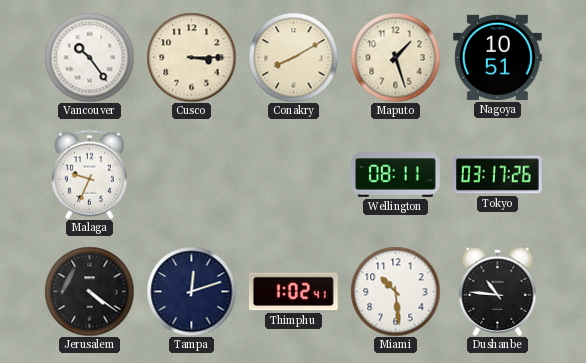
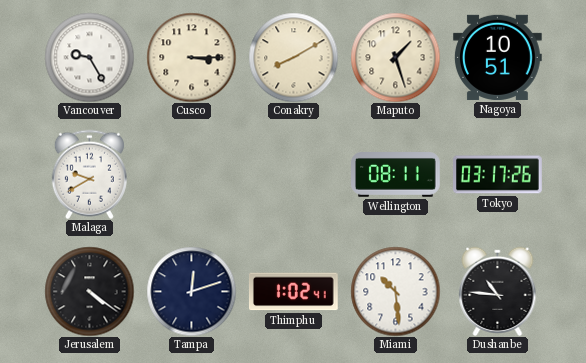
Vancouver: 10:24 -> 9:25 (89, 57)
Malaga: 9:34 -> 9:40 (89, 174)
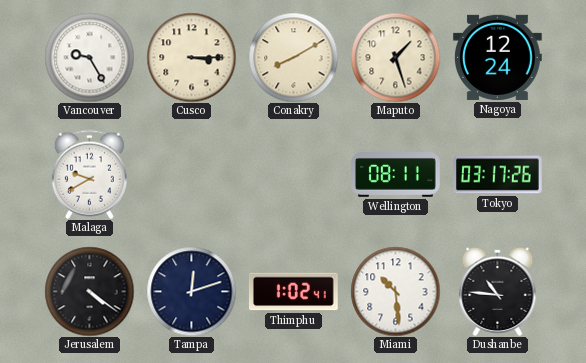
Nagoya: 10:51 -> 12:24 (498, 57)
